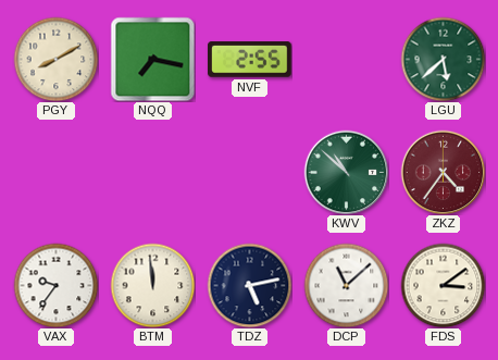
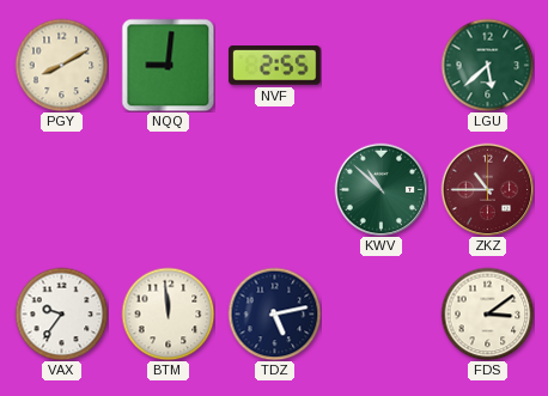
NQQ: 7:17 -> 9:01 (168, 65)
ZKZ: 4:36 -> 10:45 (487, 189)
DCP: 11:08 -> none (346, 285)
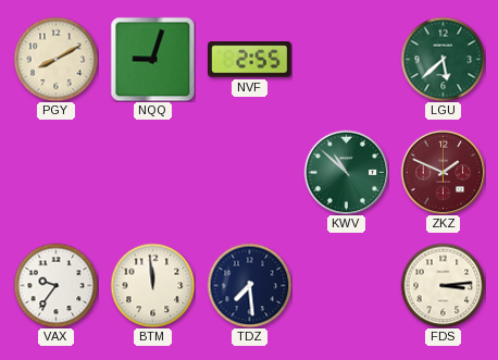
NQQ: 9:01 -> 9:03 (152, 59)
ZKZ: 10:45 -> 1:49 (443, 172)
TDZ: 5:13 -> 7:29 (249, 285)
FDS: 3:09 -> 3:14 (443, 285)
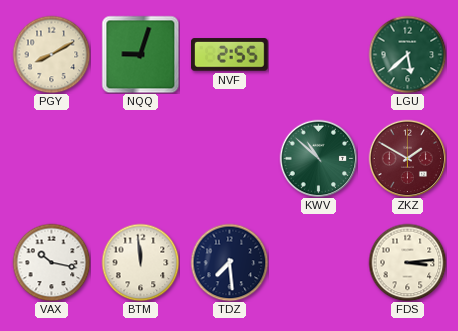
ZKZ: 1:49 -> 1:50 (407, 158)
VAX: 9:36 -> 10:17 (51, 262)
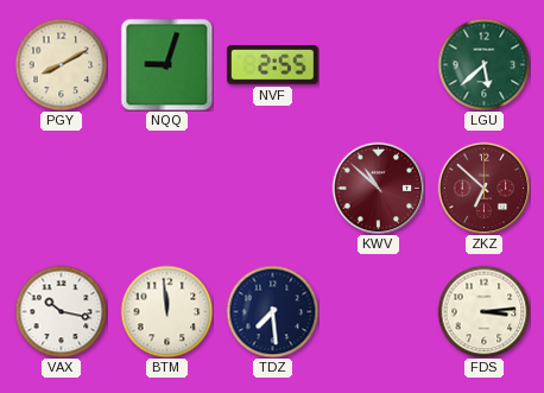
KWV dial: green -> burgundy (378, 188)
ZKZ: 1:50 -> 6:52 (483, 188)
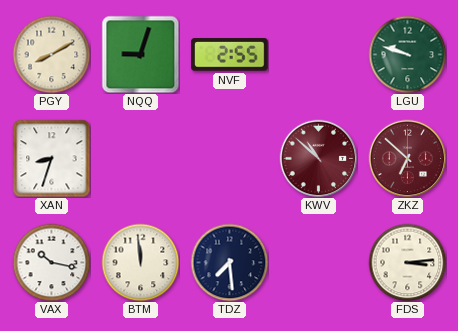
LGU: 5:38 -> 9:48 (407, 54)
XAN: none -> 8:33 (51, 158)
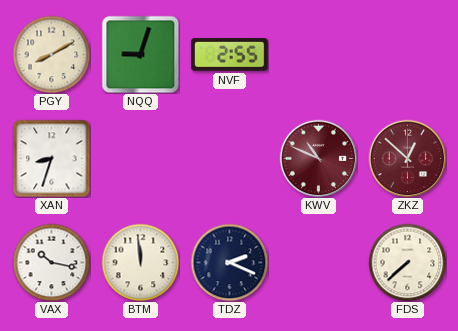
LGU: 9:48 -> none (407, 54)
KWV: 10:52 -> 10:49 (318, 158)
ZKZ: 6:52 -> 12:52 (407, 158)
TDZ: 7:29 -> 2:19 (229, 262)
FDS: 3:14 -> 7:38 (407, 262)
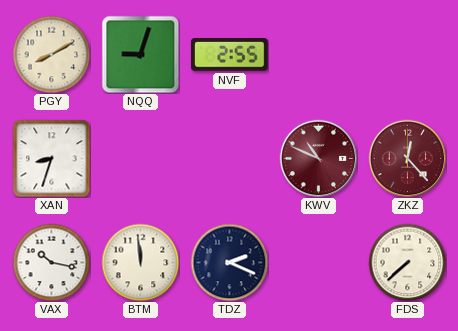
ZKZ: 12:52 -> 12:23 (407, 158)
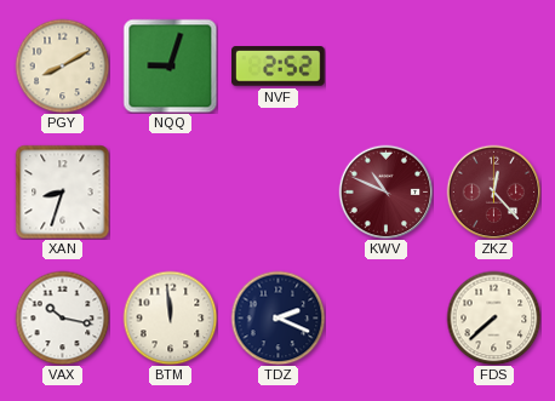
NVF: 2:55 -> 2:52 (279, 67)
